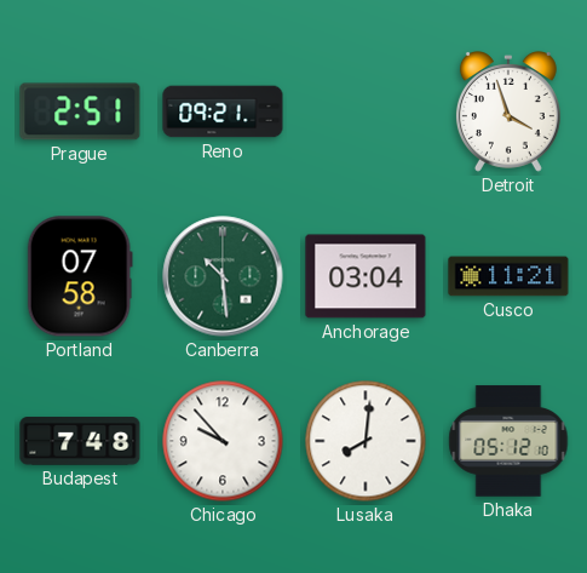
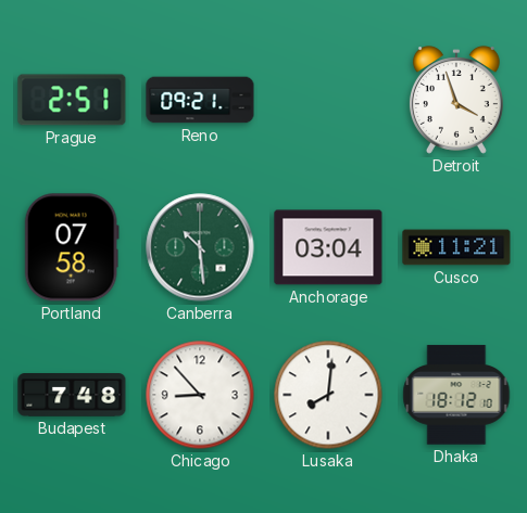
Chicago: 9:53 -> 8:53 (200, 395)
Dhaka: 05:12 -> 18:12 (456, 395)
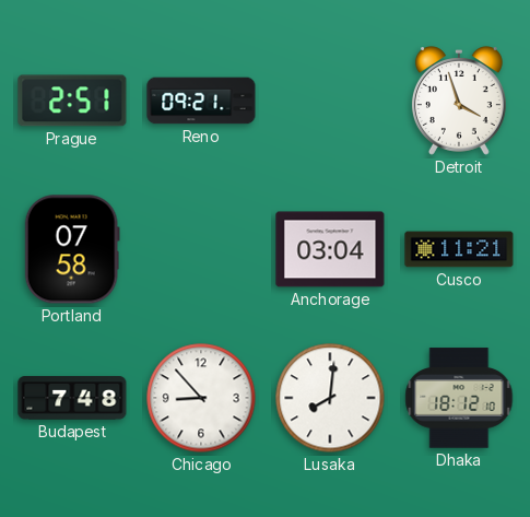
Canberra: 10:29 -> none (200, 247)
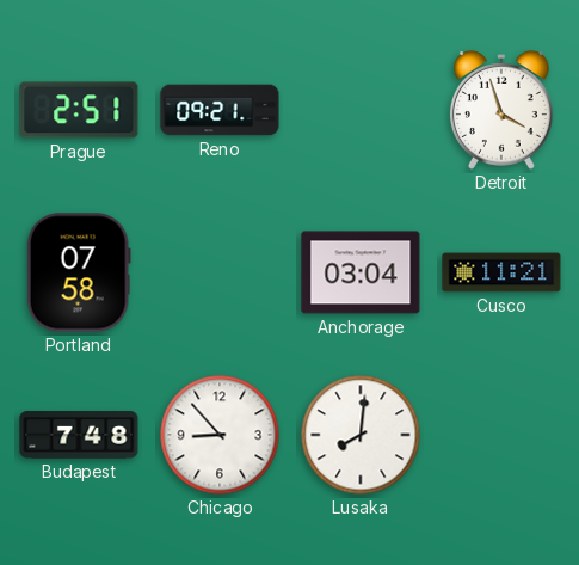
Dhaka: 18:12 -> none (459, 398)
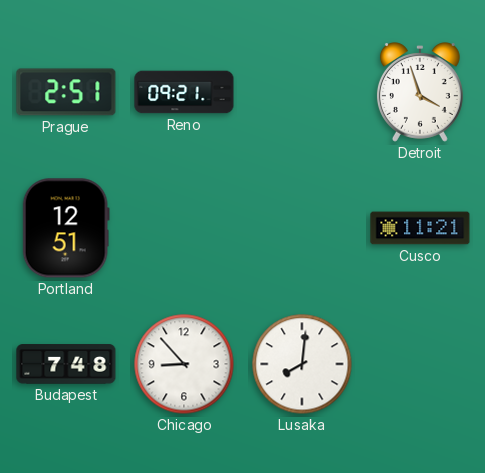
Portland: 07:58 -> 12:51 (66, 228)
Anchorage: 03:04 -> none (361, 272)
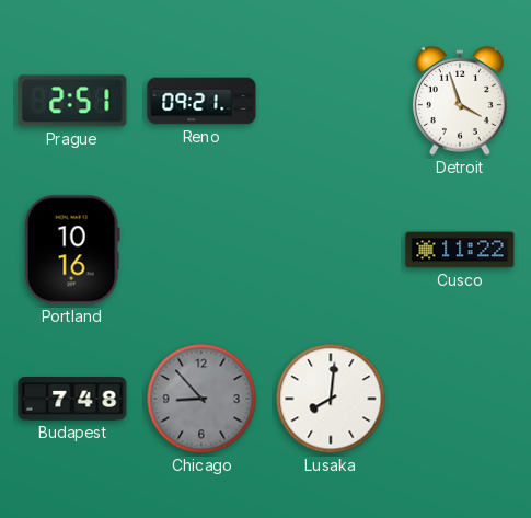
Portland: 12:51 -> 10:16 (72, 250)
Cusco: 11:21 -> 11:22 (460, 250)
Chicago dial: white -> grey (201, 399)
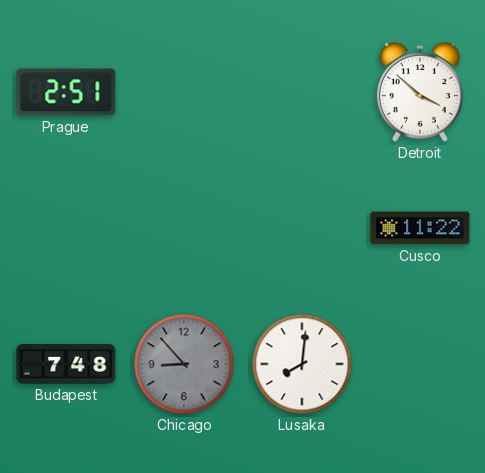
Reno: 09:21 -> none (201, 101)
Detroit: 3:57 -> 3:52 (420, 92)
Portland: 10:16 -> none (72, 250)
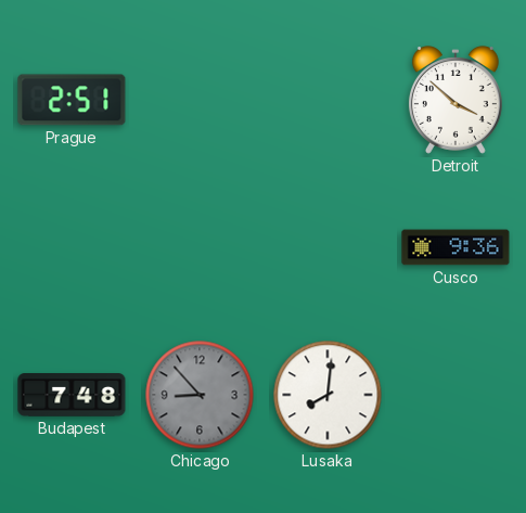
Cusco: 11:22 -> 9:36 (456, 247)
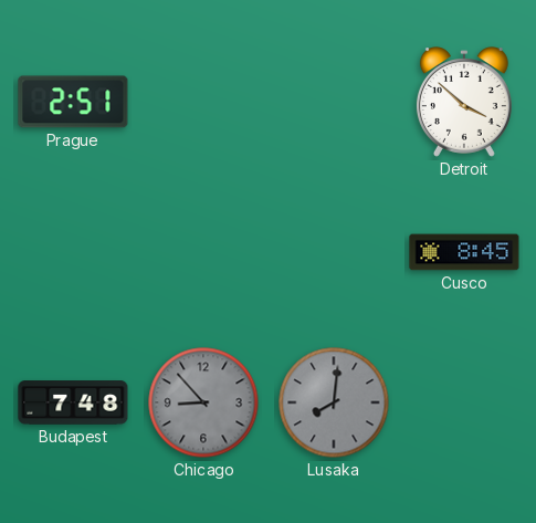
Cusco: 9:36 -> 8:45 (464, 252)
Lusaka dial: white -> grey (334, 402)
